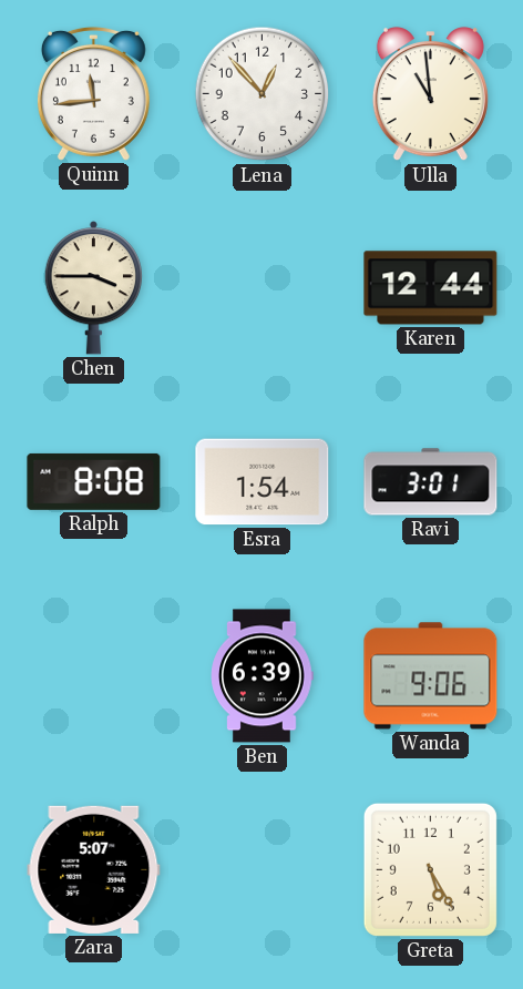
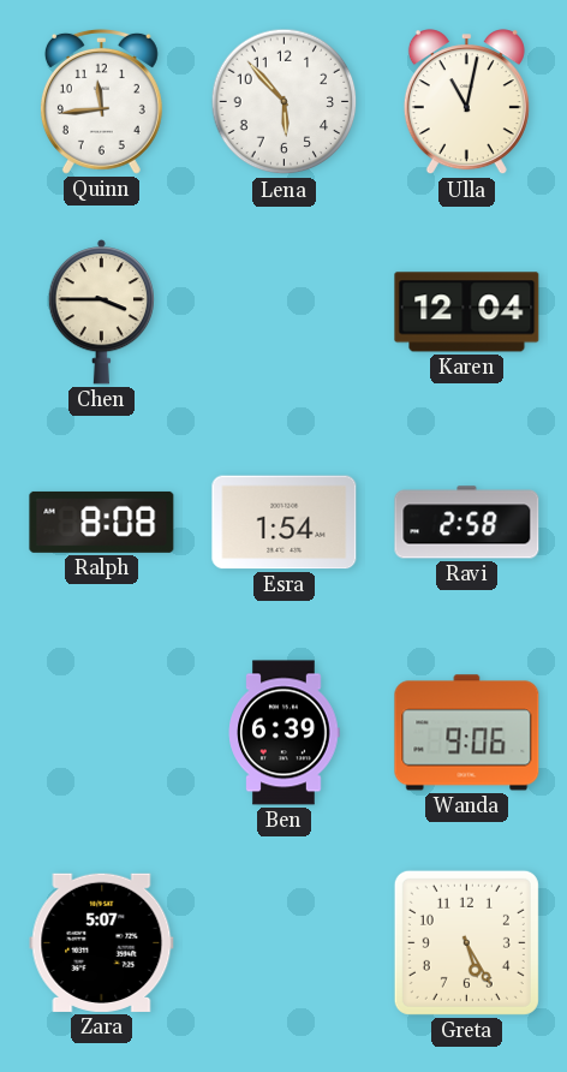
Lena: 12:53 -> 5:53 (285, 102)
Ulla: 10:59 -> 11:02 (466, 102)
Karen: 12:44 -> 12:04 (467, 312)
Ravi: 3:01 -> 2:58 (467, 523)
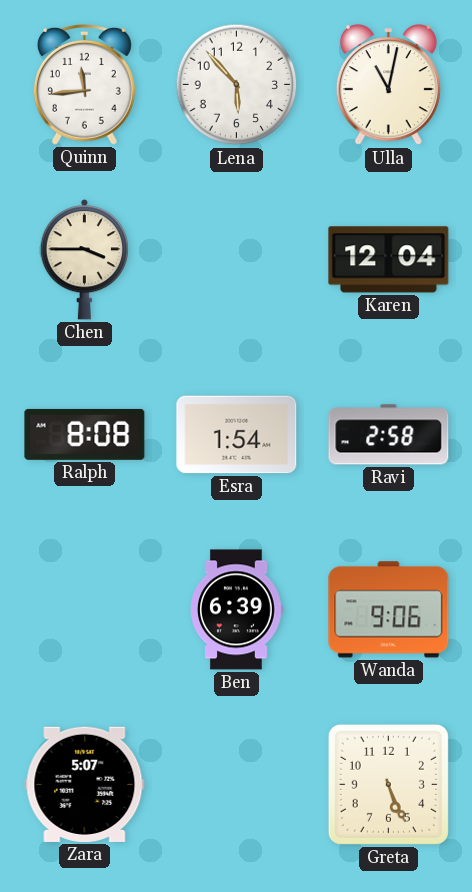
Greta: 5:25 -> 5:26 (388, 784)
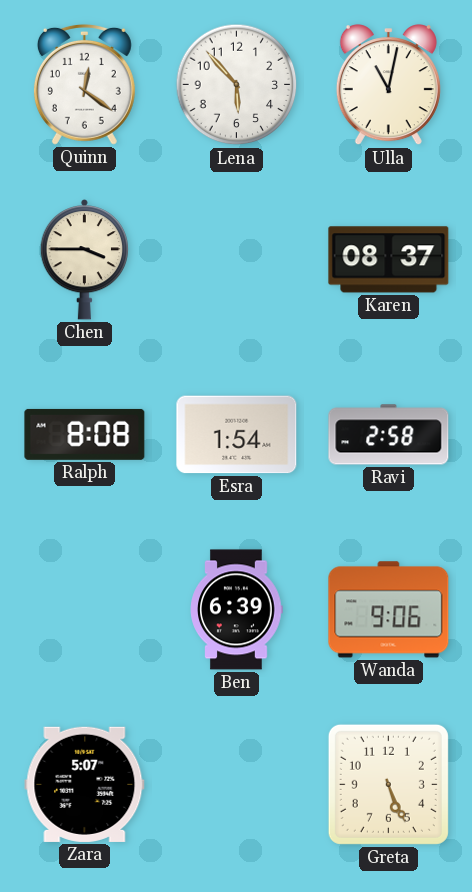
Quinn: 11:44 -> 12:21 (84, 84)
Karen: 12:04 -> 08:37 (389, 260)
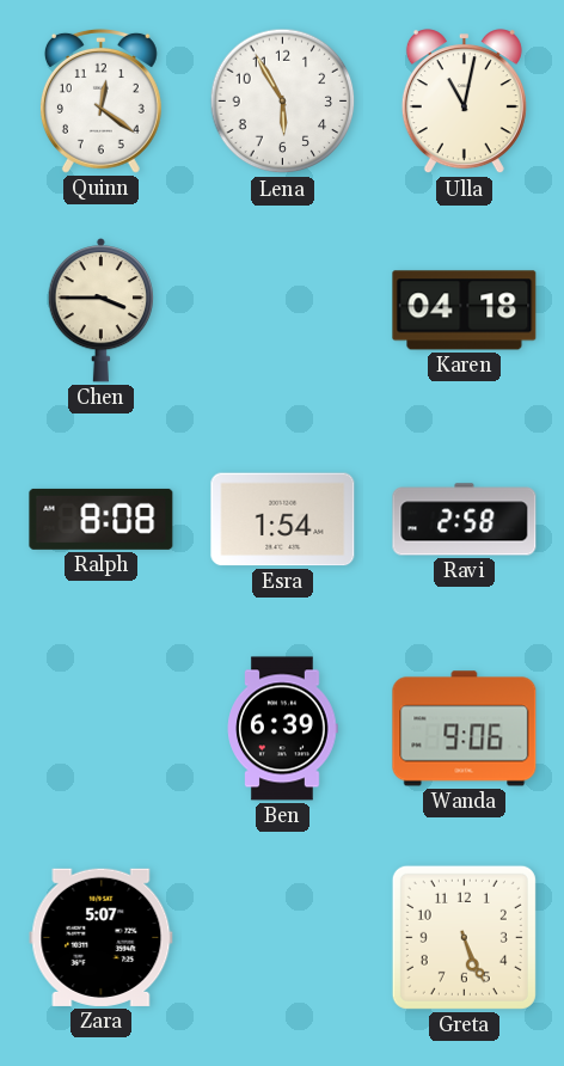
Lena: 5:53 -> 5:55 (283, 102)
Karen: 08:37 -> 04:18 (465, 311)
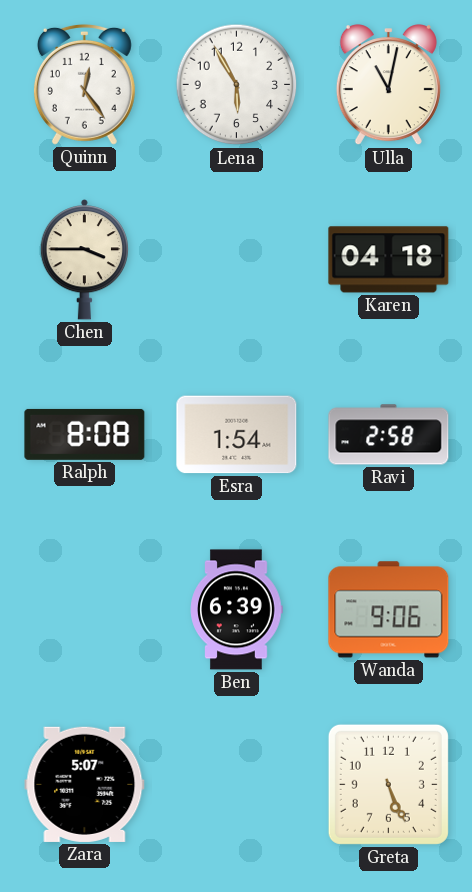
Quinn: 12:21 -> 12:24 (84, 84)
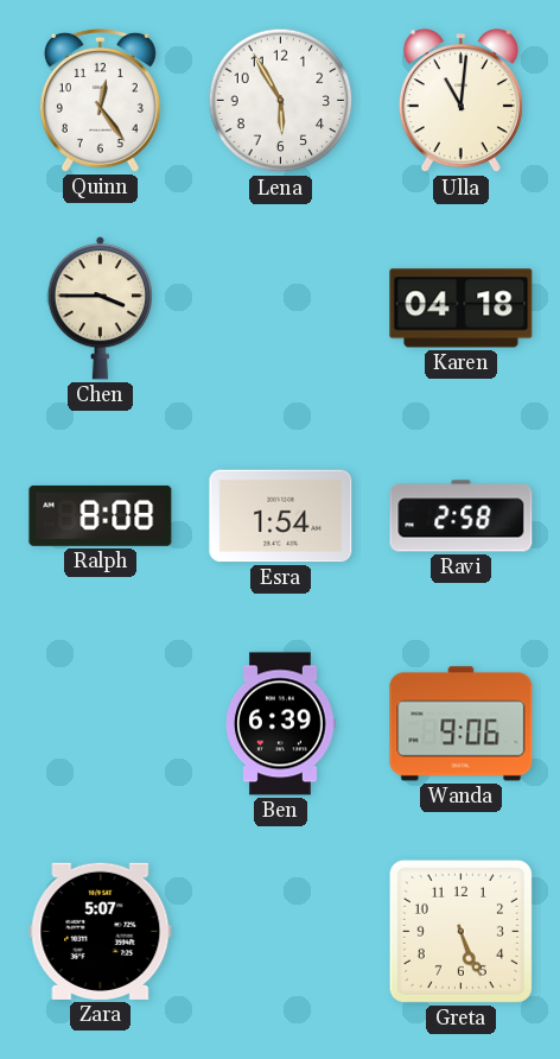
Ulla: 11:02 -> 11:01 (460, 101)
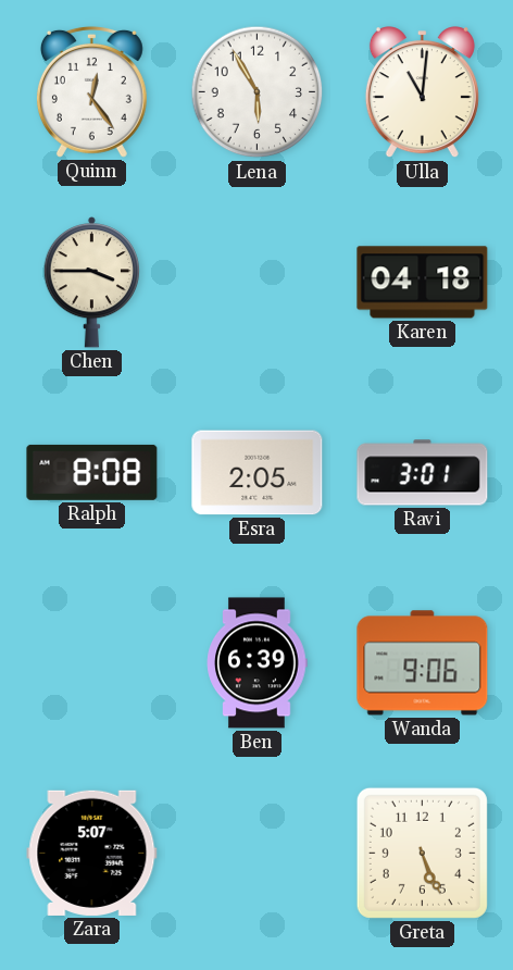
Esra: 1:54 -> 2:05 (258, 473)
Ravi: 2:58 -> 3:01 (423, 473)
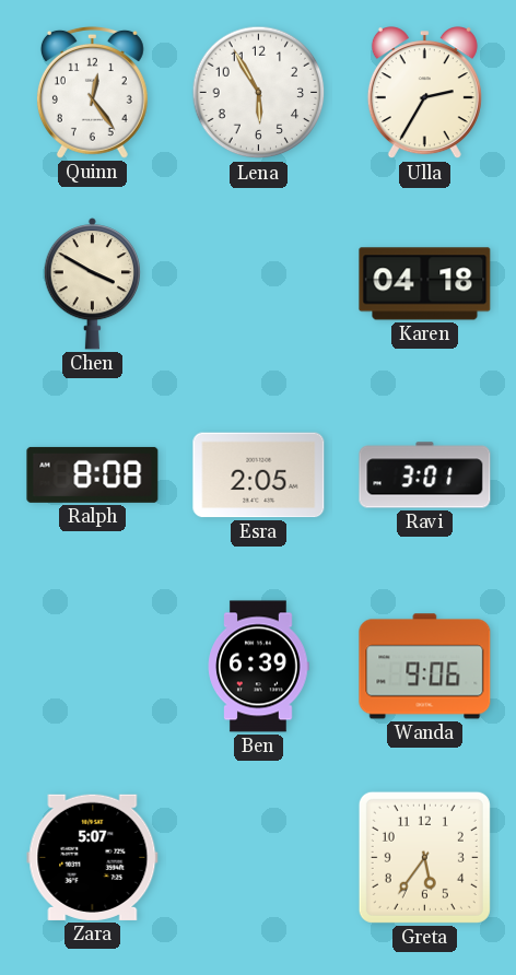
Ulla: 11:01 -> 2:35 (424, 93)
Chen: 3:45 -> 3:50 (93, 284)
Greta: 5:26 -> 5:36 (424, 857)
